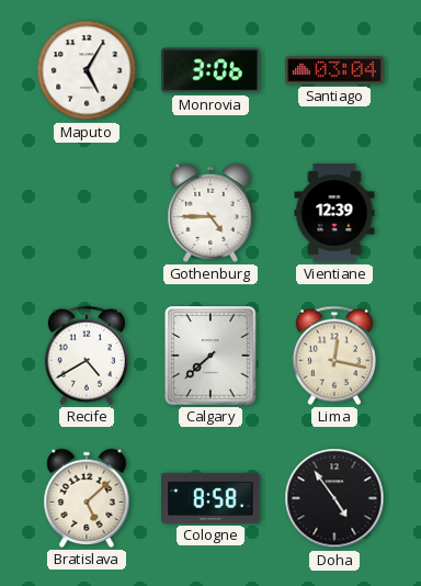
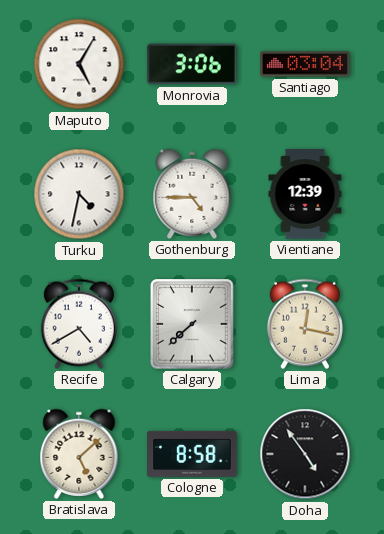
Turku: none -> 4:32 (79, 194)
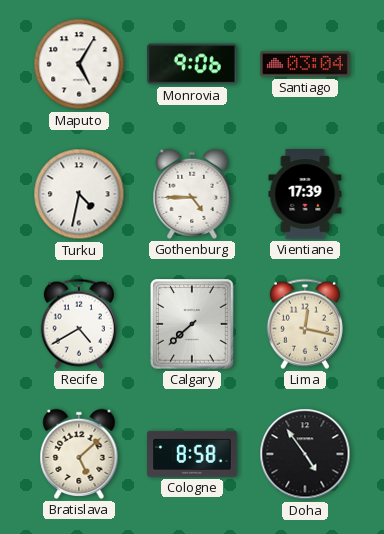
Monrovia: 3:06 -> 9:06 (192, 64)
Vientiane: 12:39 -> 17:39 (305, 194)
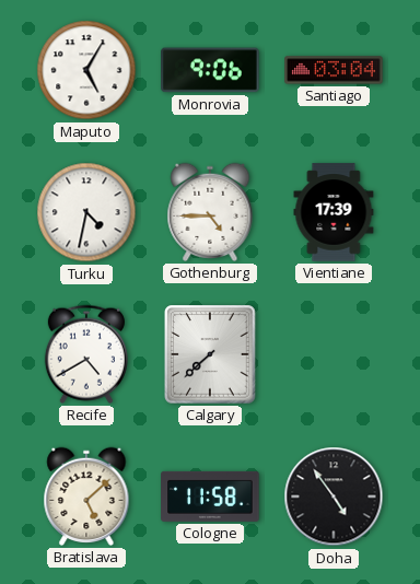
Lima: 12:17 -> none (305, 324)
Cologne: 8:58 -> 11:58 (210, 497)
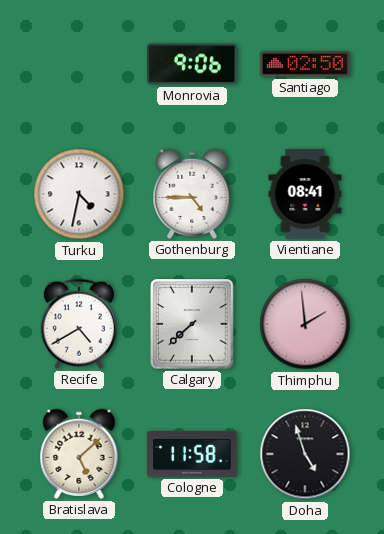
Maputo: 5:05 -> none (86, 70)
Santiago: 03:04 -> 02:50 (305, 64)
Vientiane: 17:39 -> 08:41 (305, 194)
Thimphu: none -> 1:59 (305, 324)
Doha: 4:54 -> 4:57 (305, 454)
